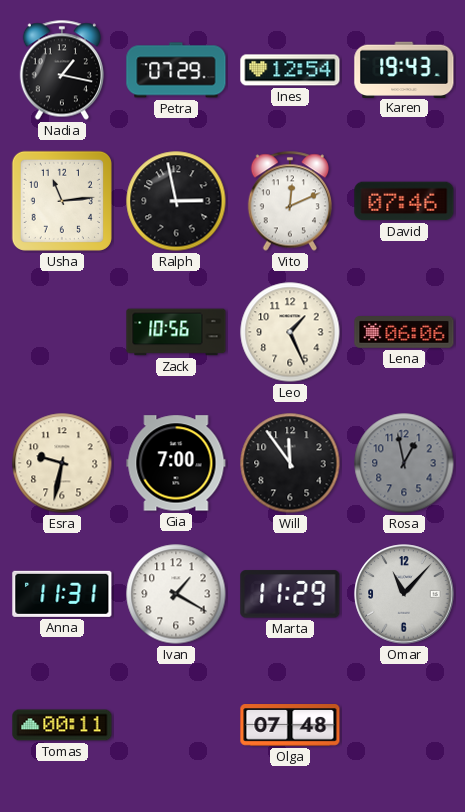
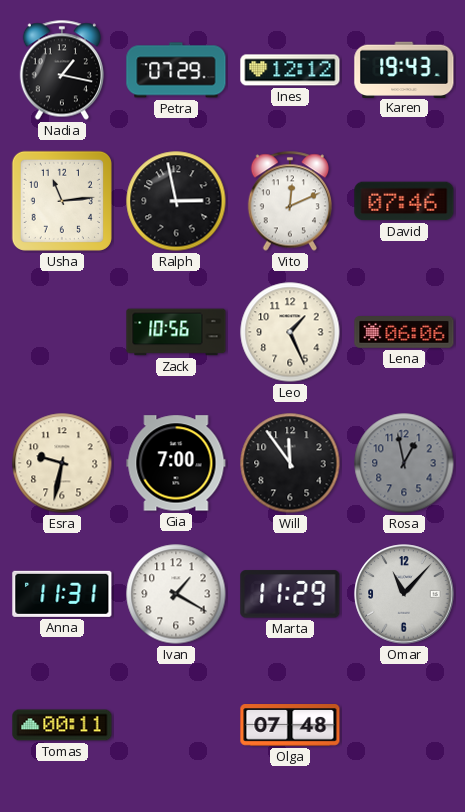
Ines: 12:54 -> 12:12 (290, 70)
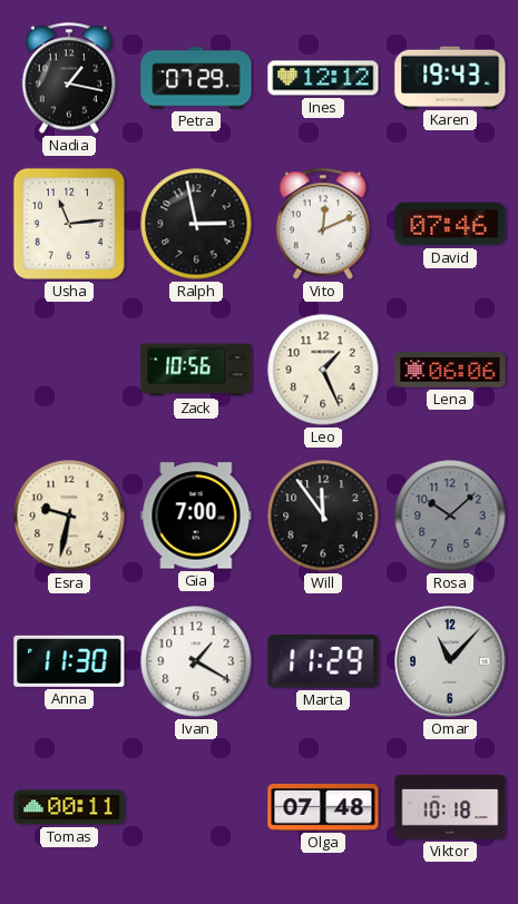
Rosa: 12:58 -> 10:08 (450, 515)
Anna: 11:31 -> 11:30 (69, 661)
Viktor: none -> 10:18 (450, 807)
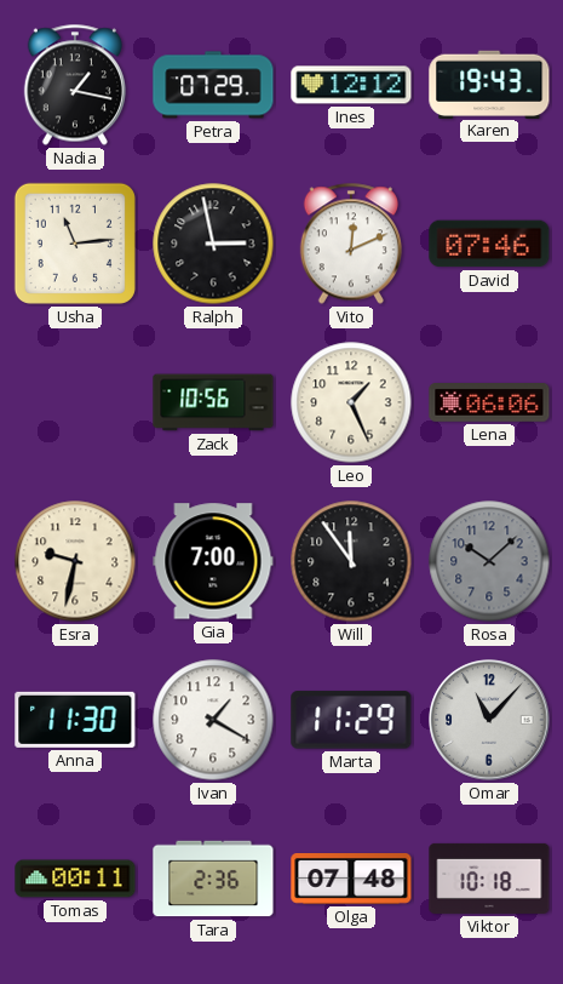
Tara: none -> 2:36 (213, 879)
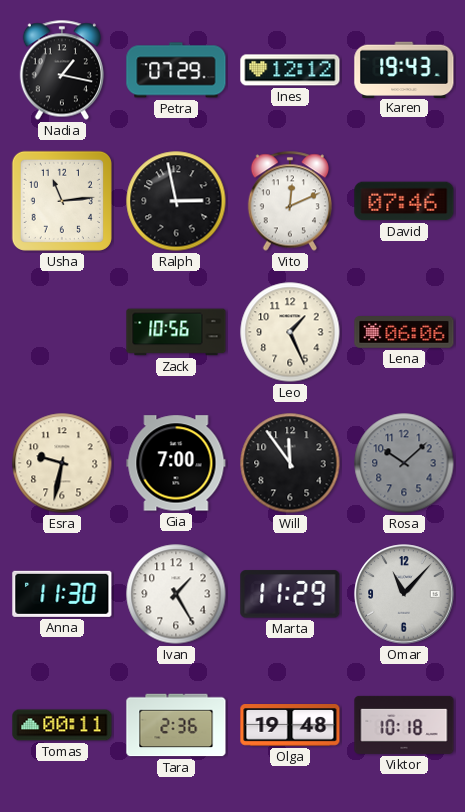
Ivan: 1:20 -> 1:25 (176, 594)
Olga: 07:48 -> 19:48 (290, 726)
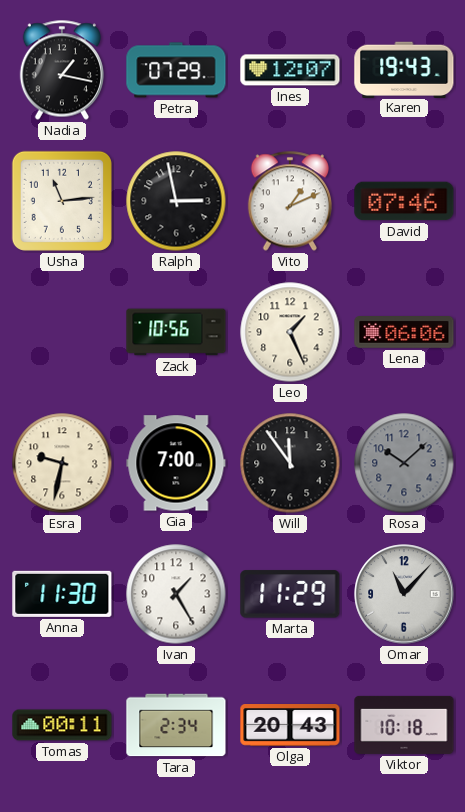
Ines: 12:12 -> 12:07 (290, 70)
Vito: 12:11 -> 1:11 (289, 201)
Tara: 2:36 -> 2:34 (176, 725)
Olga: 19:48 -> 20:43 (290, 726)
